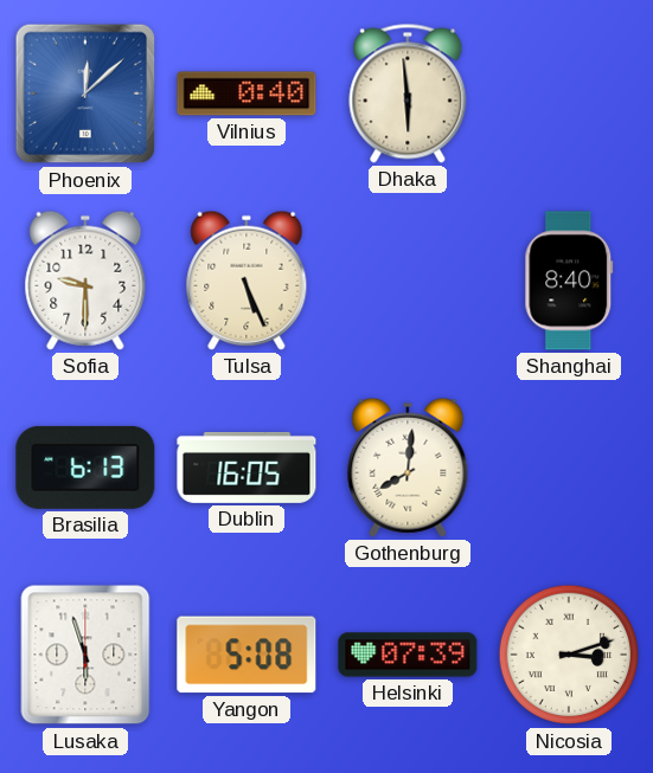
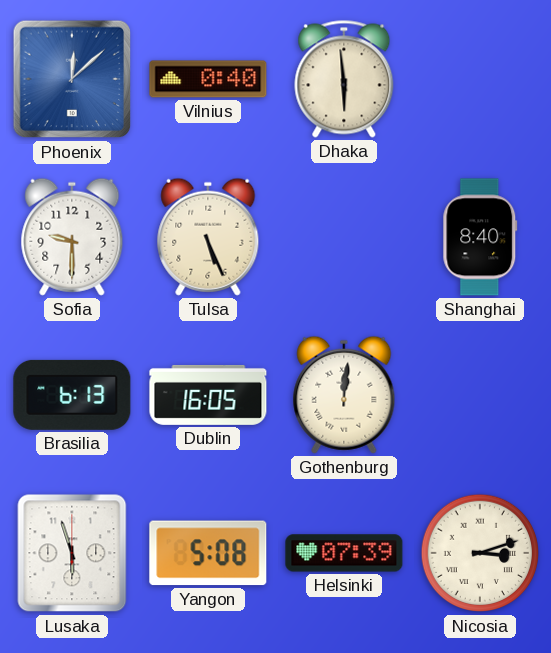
Gothenburg: 8:01 -> 12:01 (344, 395)
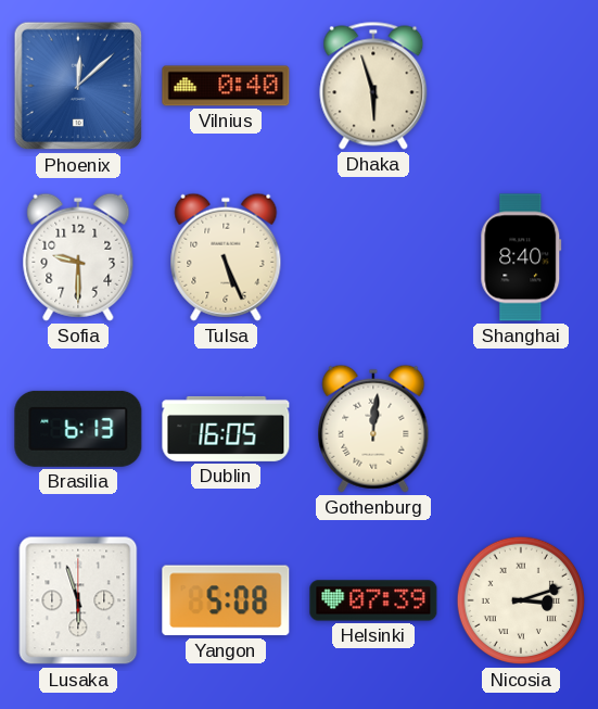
Dhaka: 5:59 -> 5:57 (373, 86)
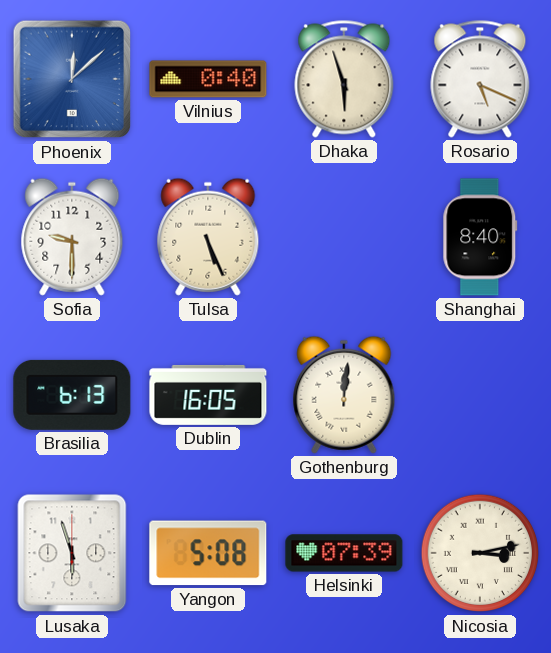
Rosario: none -> 5:19 (480, 79)
Nicosia: 3:12 -> 3:13 (480, 553)
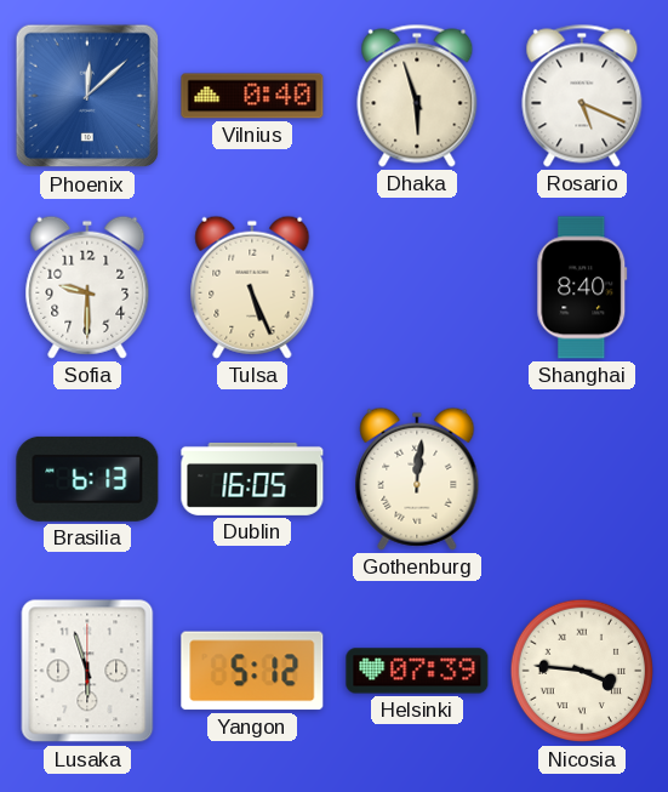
Yangon: 5:08 -> 5:12 (252, 671)
Nicosia: 3:13 -> 3:46 (582, 671)
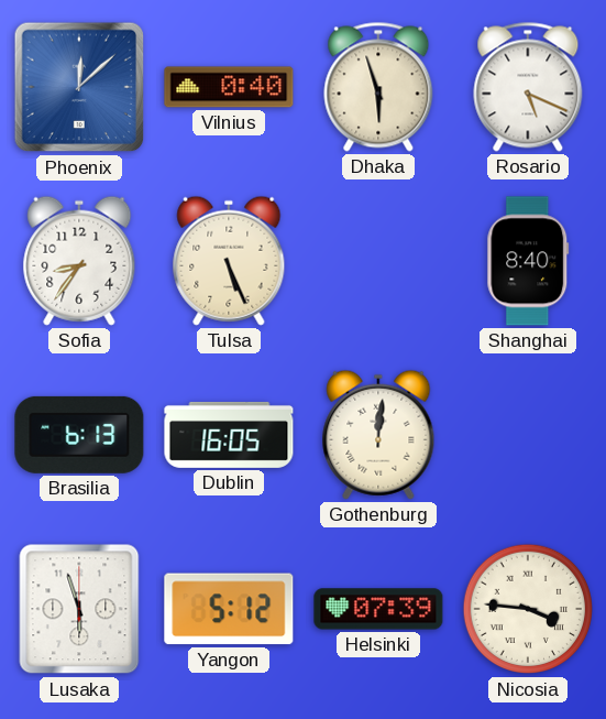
Sofia: 9:30 -> 8:36 (79, 261)
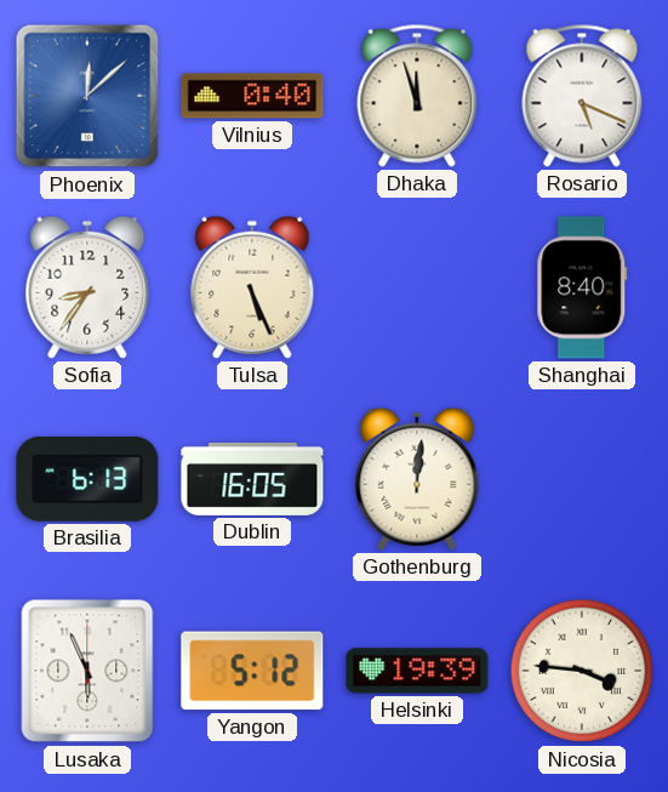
Dhaka: 5:57 -> 11:57 (417, 96)
Lusaka: 5:57 -> 5:56 (87, 671)
Helsinki: 07:39 -> 19:39 (417, 671)
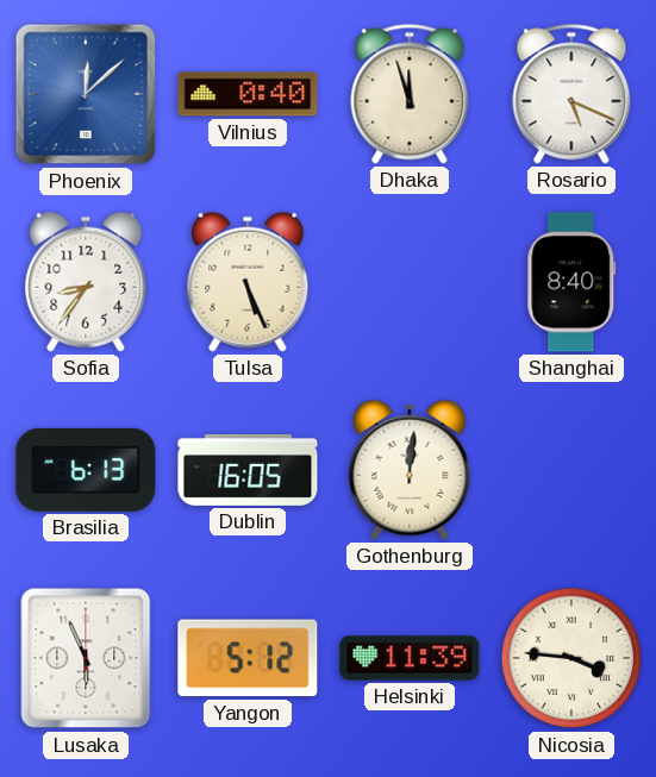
Helsinki: 19:39 -> 11:39 (410, 658)
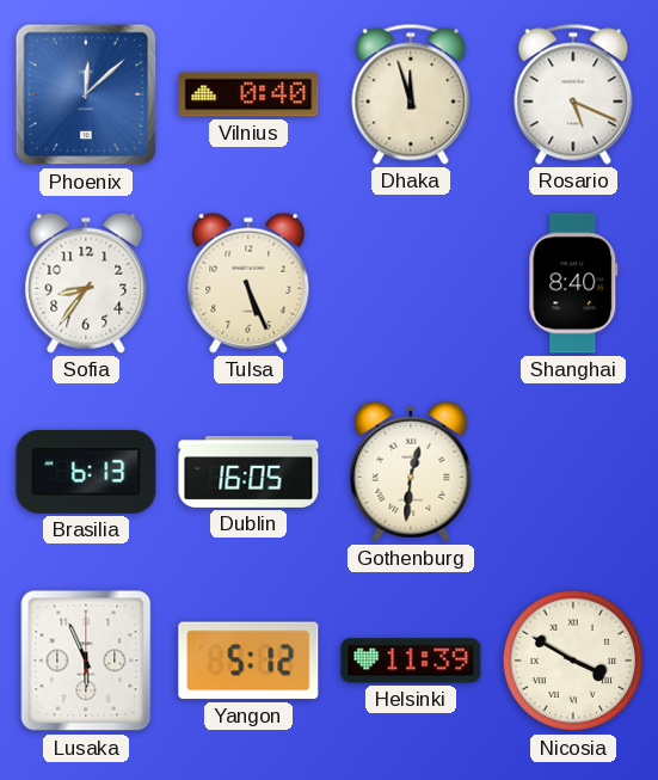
Gothenburg: 12:01 -> 12:31 (411, 472)
Nicosia: 3:46 -> 3:50 (573, 661)
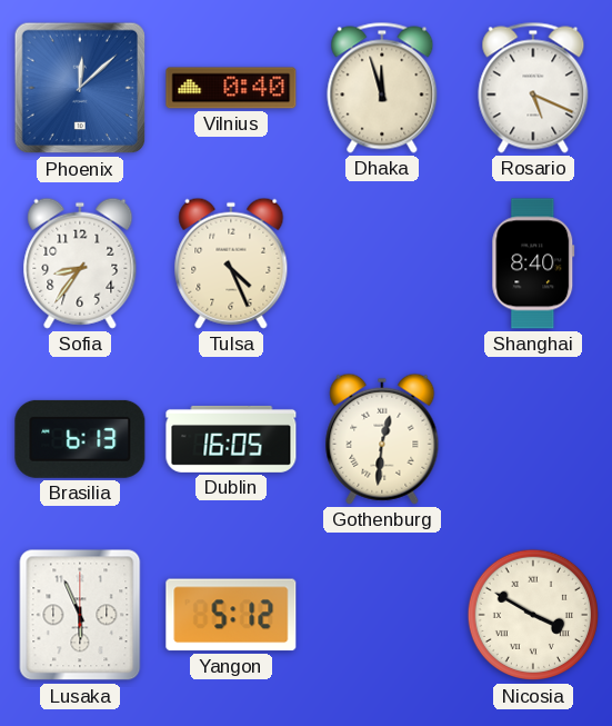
Tulsa: 5:26 -> 4:26 (231, 263)
Helsinki: 11:39 -> none (411, 661)
